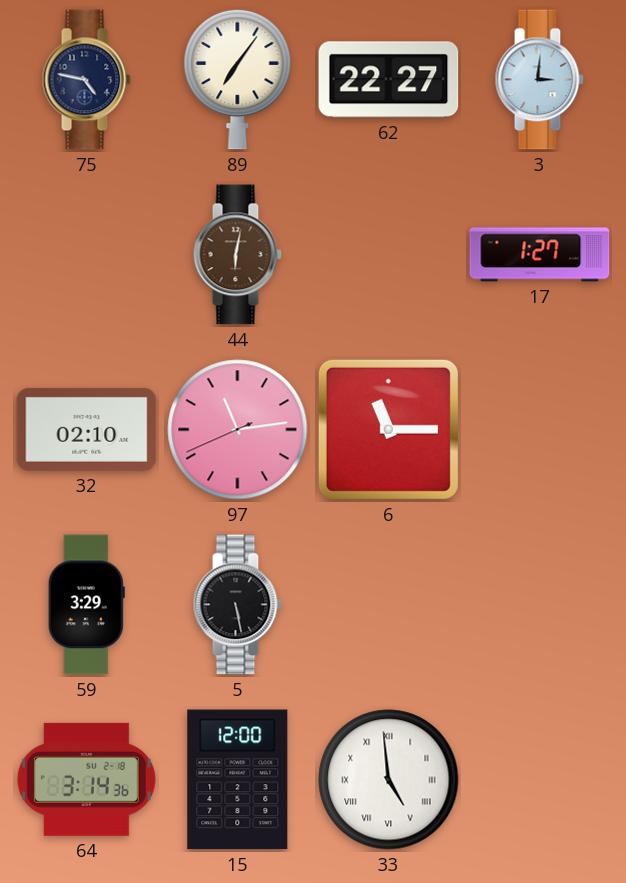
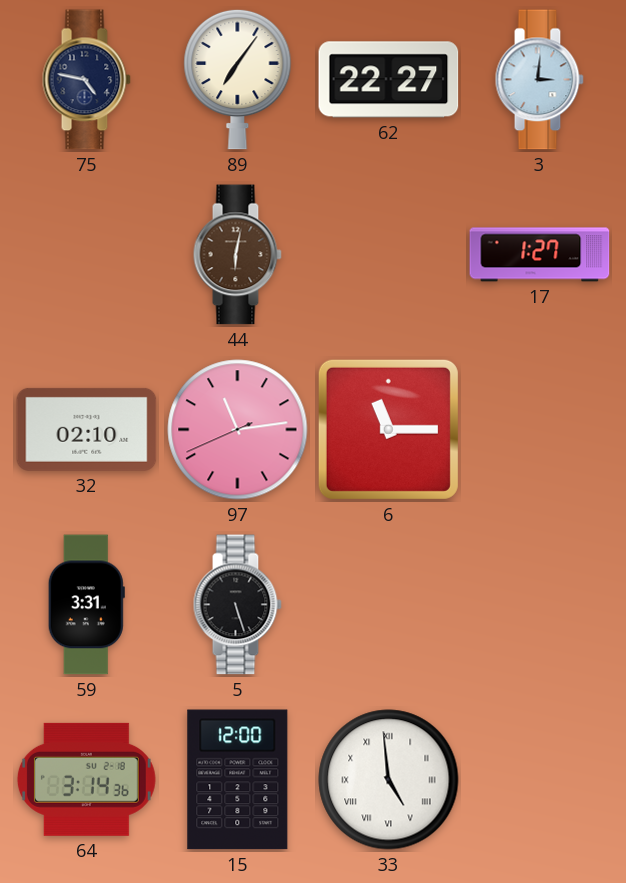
59: 3:29 -> 3:31 (86, 605)
5: 5:28 -> 5:27 (237, 605)
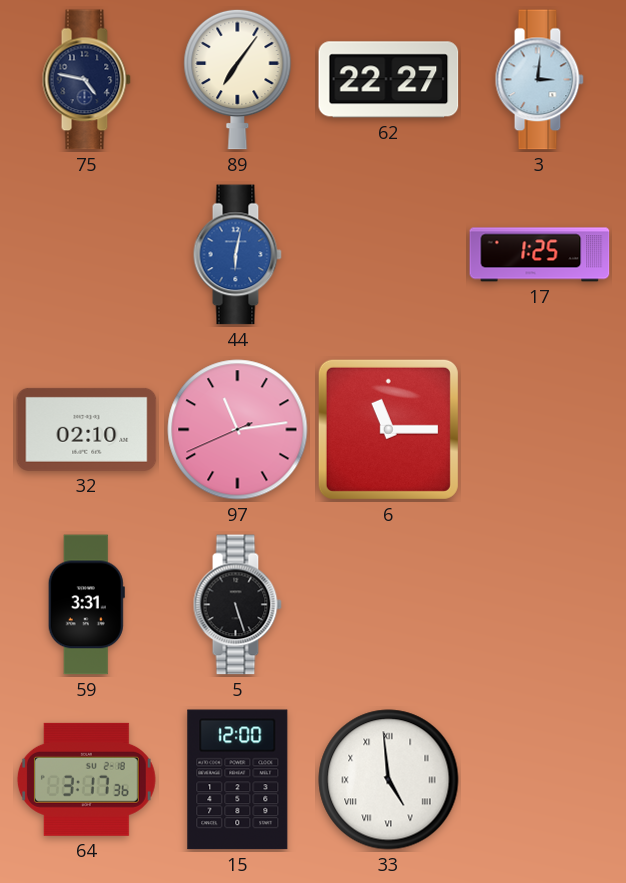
44 dial: brown -> blue (237, 255)
17: 1:27 -> 1:25 (540, 255)
64: 3:14 -> 3:17 (86, 779)
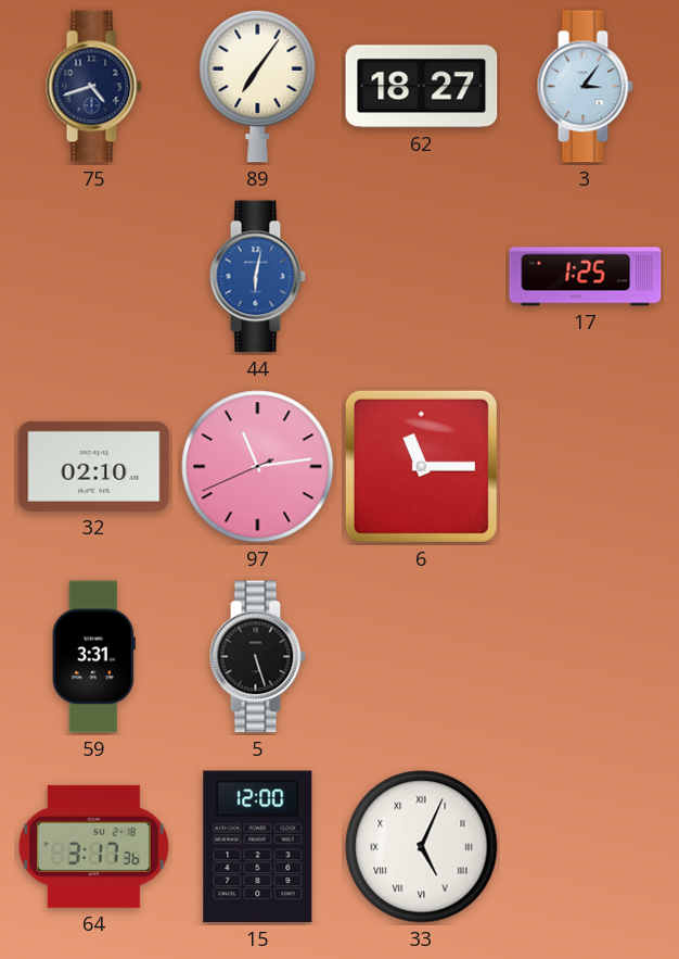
75: 4:47 -> 4:42 (93, 87)
62: 22:27 -> 18:27 (422, 87)
3: 3:01 -> 3:06 (585, 87)
33: 4:59 -> 5:04 (422, 847)
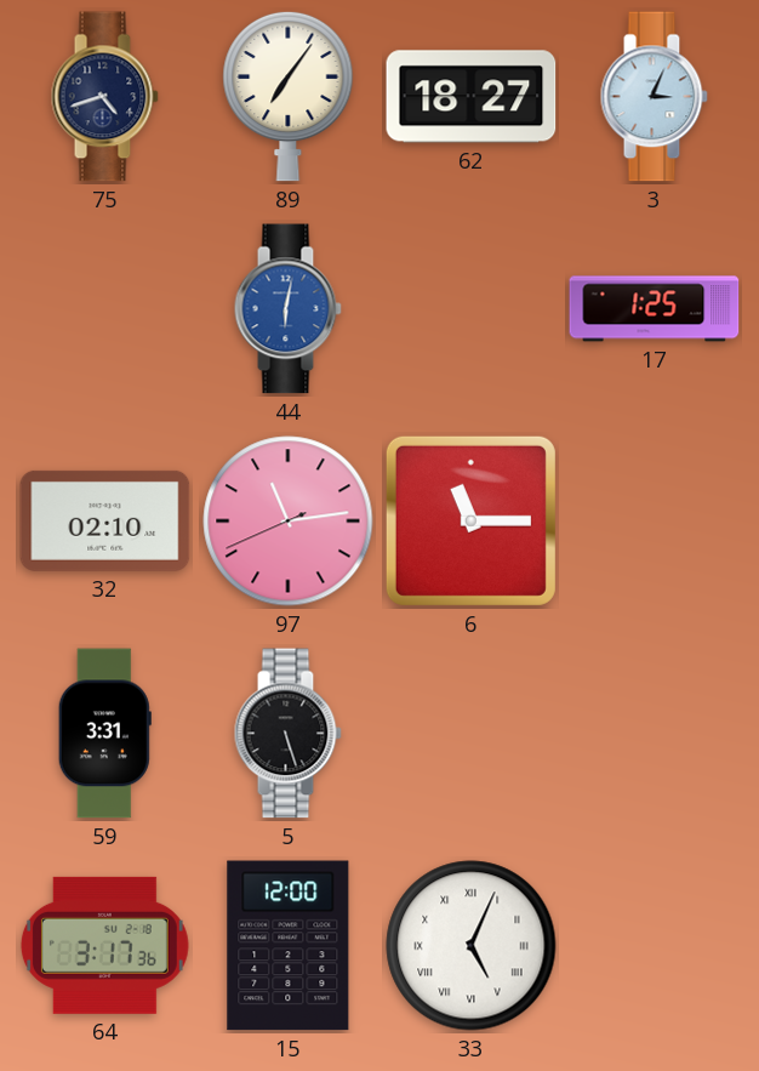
3: 3:06 -> 3:04 (654, 97)
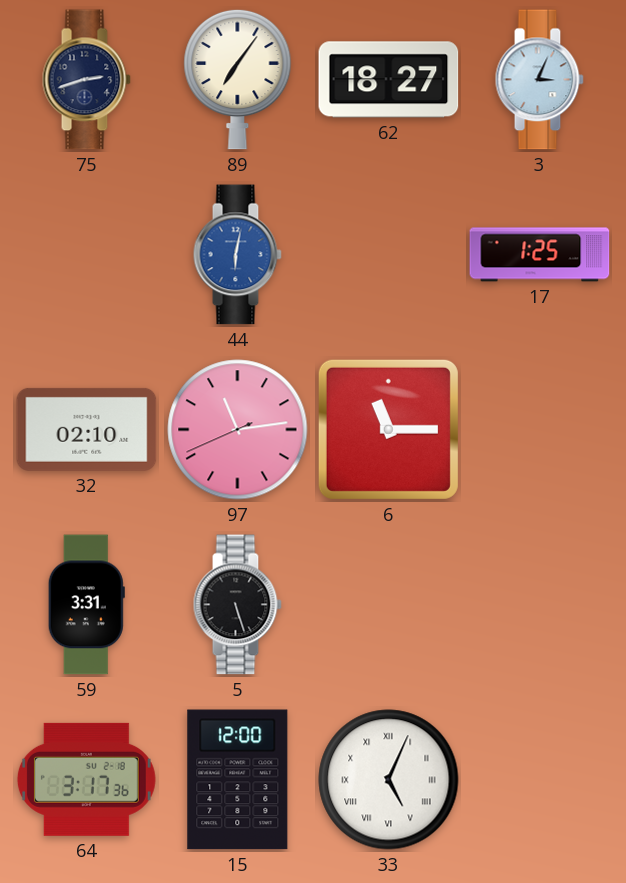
75: 4:42 -> 2:42 (86, 80)
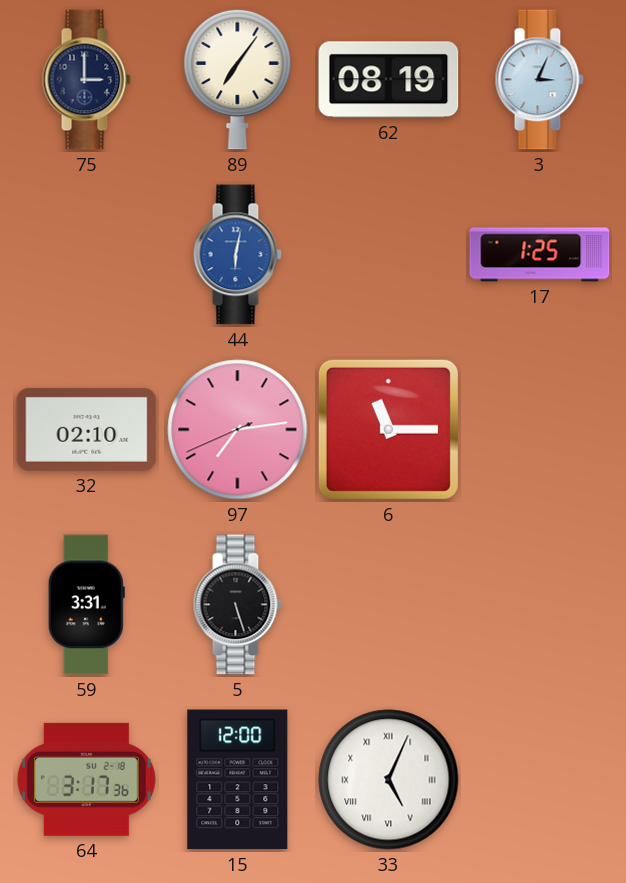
75: 2:42 -> 3:00 (86, 80)
62: 18:27 -> 08:19 (389, 80)
97: 11:13 -> 7:13 (238, 430)
